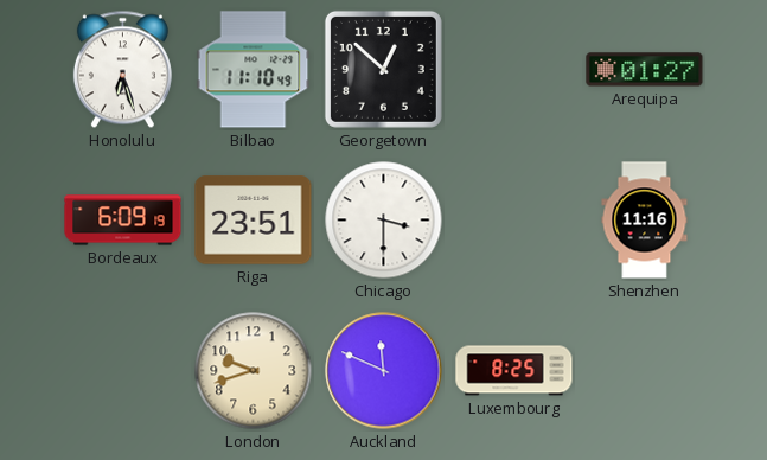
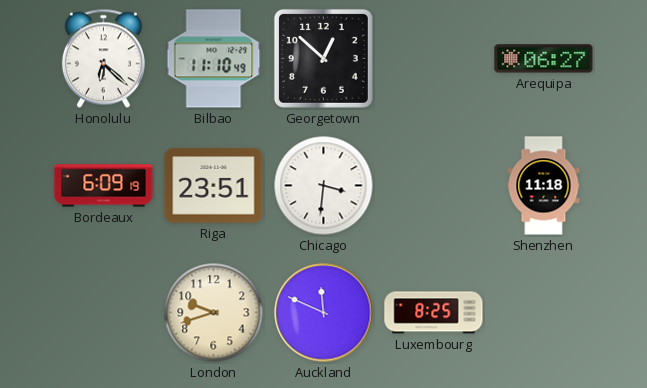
Honolulu: 6:27 -> 6:22 (103, 59)
Arequipa: 01:27 -> 06:27 (544, 59)
Chicago: 3:30 -> 3:31 (324, 186)
Shenzhen: 11:16 -> 11:18 (544, 186)
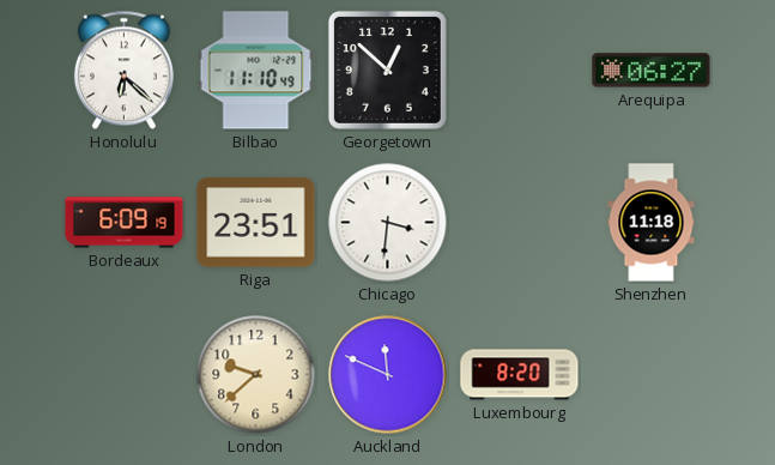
London: 9:42 -> 9:38 (256, 375)
Luxembourg: 8:25 -> 8:20 (520, 375)
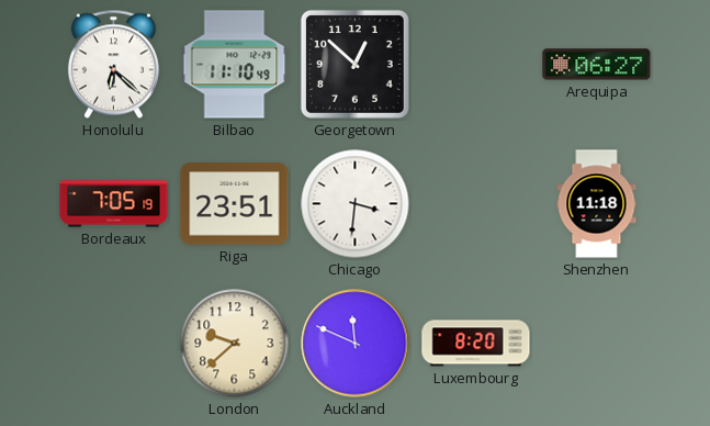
Bordeaux: 6:09 -> 7:05 (114, 204)
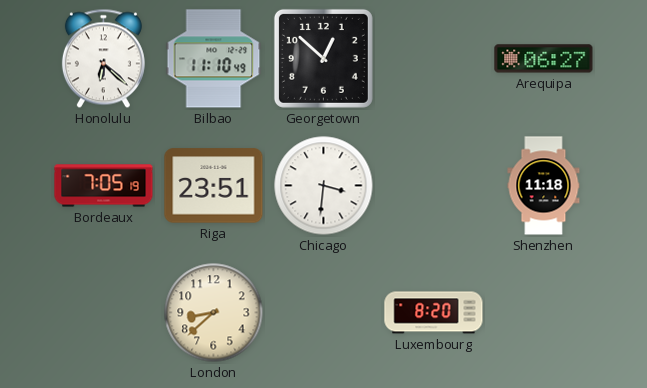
London: 9:38 -> 8:38 (214, 313)
Auckland: 11:49 -> none (356, 344)
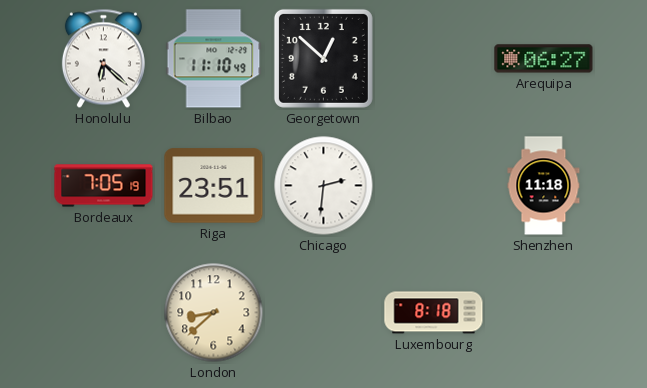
Chicago: 3:31 -> 2:31 (324, 186)
Luxembourg: 8:20 -> 8:18 (434, 313)
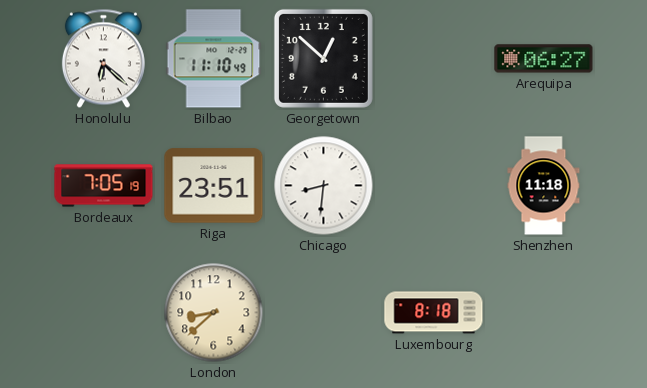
Chicago: 2:31 -> 8:31 (324, 186)
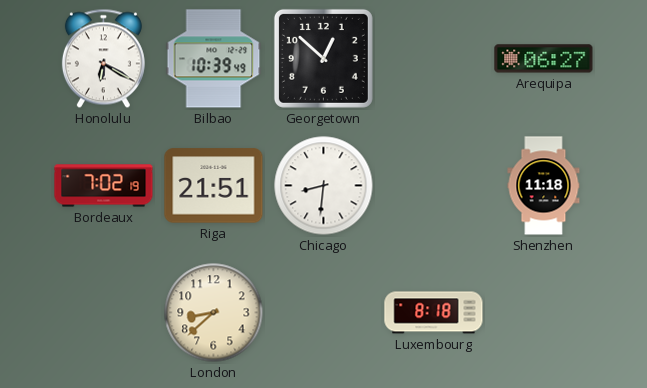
Honolulu: 6:22 -> 6:20 (103, 59)
Bilbao: 11:10 -> 10:39 (214, 59)
Bordeaux: 7:05 -> 7:02 (104, 186)
Riga: 23:51 -> 21:51 (214, 186)
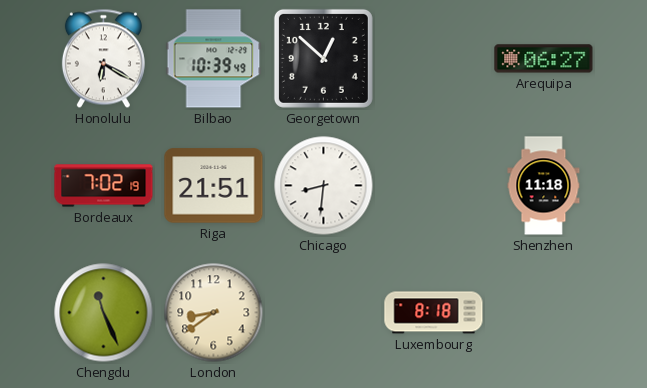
Chengdu: none -> 11:26 (104, 313)
London: 8:38 -> 8:39 (214, 313)
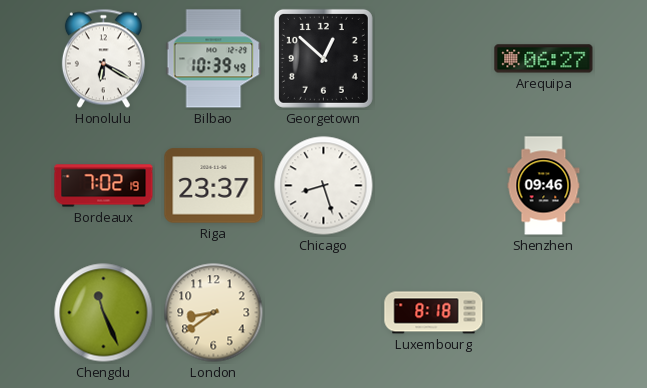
Riga: 21:51 -> 23:37 (214, 186)
Chicago: 8:31 -> 8:27 (324, 186)
Shenzhen: 11:18 -> 09:46 (544, 186)
